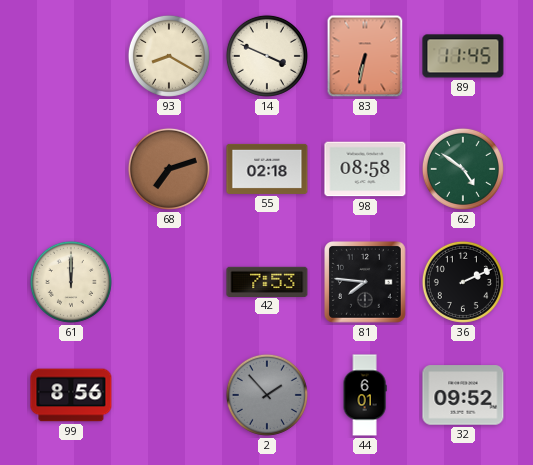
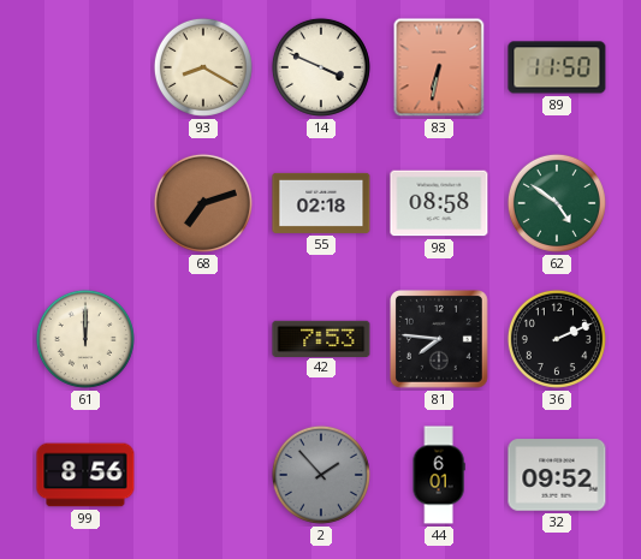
89: 11:45 -> 11:50 (557, 67)
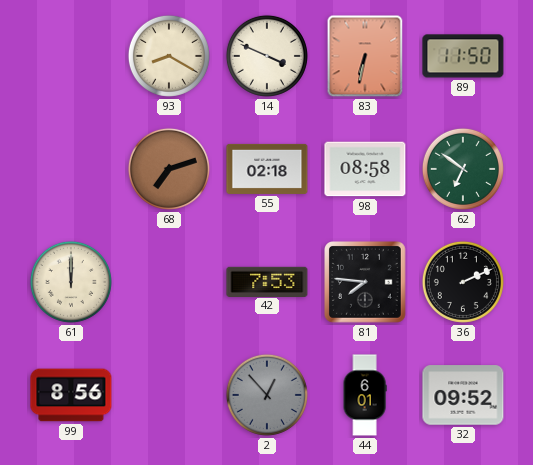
62: 4:51 -> 6:51 (463, 169)
2: 1:53 -> 12:53 (267, 395)
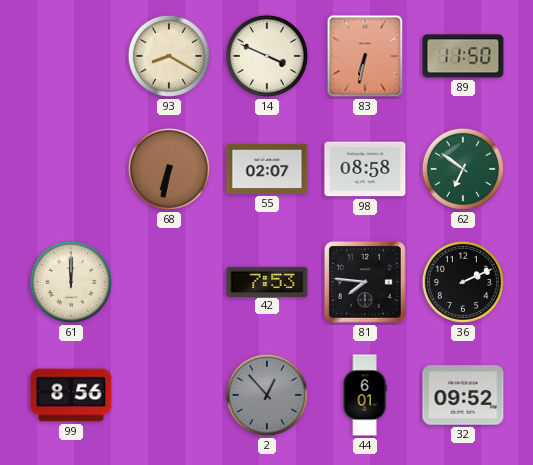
68: 7:12 -> 6:32 (169, 169)
55: 02:18 -> 02:07 (267, 169)
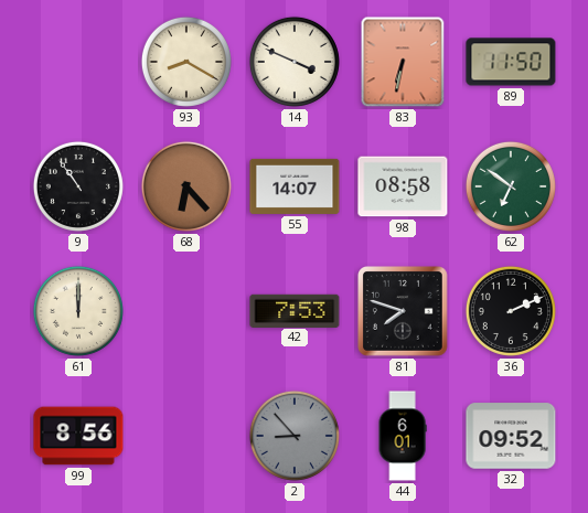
9: none -> 10:54 (78, 186)
68: 6:32 -> 6:23 (186, 186)
55: 02:07 -> 14:07 (295, 186)
81: 7:46 -> 7:48 (404, 312)
2: 12:53 -> 8:53 (295, 436)
